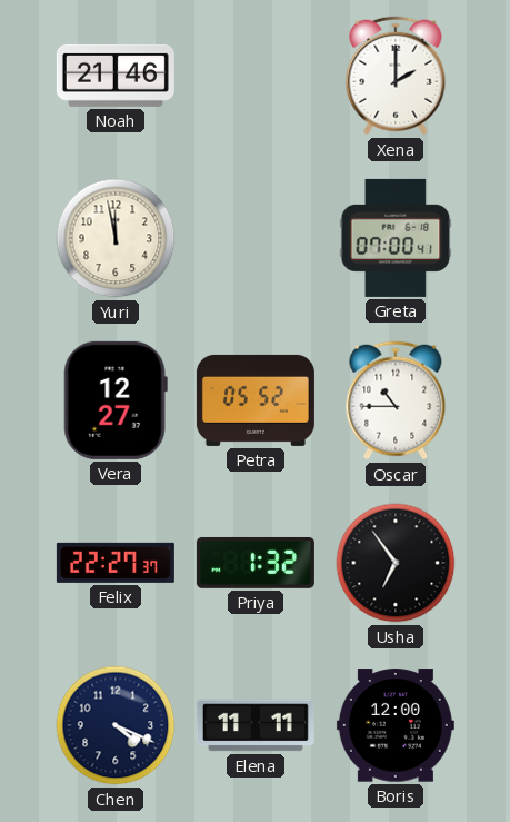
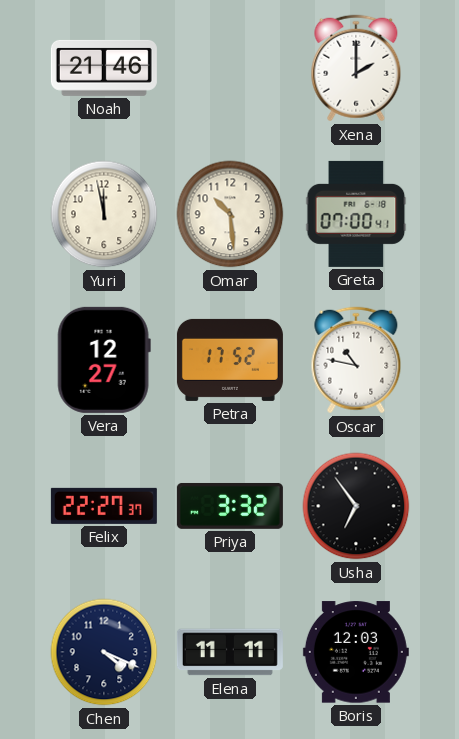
Omar: none -> 10:29 (230, 214)
Petra: 05:52 -> 17:52 (230, 360)
Oscar: 10:45 -> 10:47 (356, 360)
Priya: 1:32 -> 3:32 (230, 506)
Boris: 12:00 -> 12:03 (356, 652)
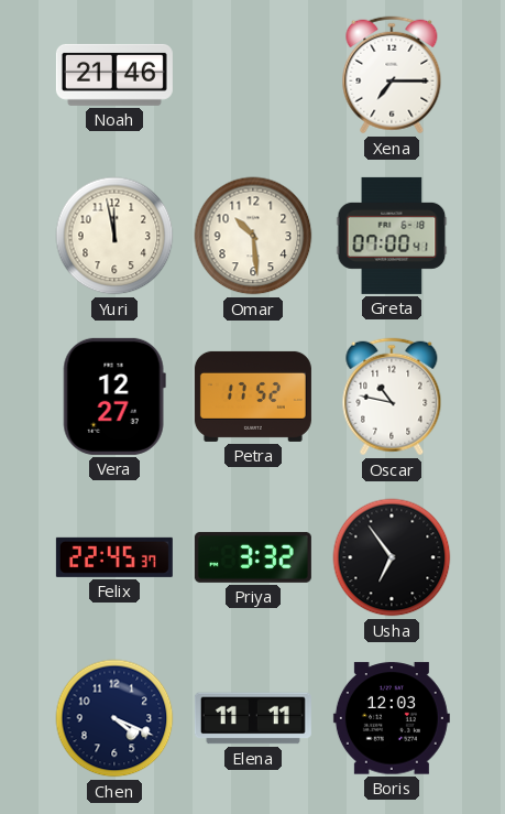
Xena: 2:00 -> 7:15 (392, 75)
Felix: 22:27 -> 22:45 (114, 557)
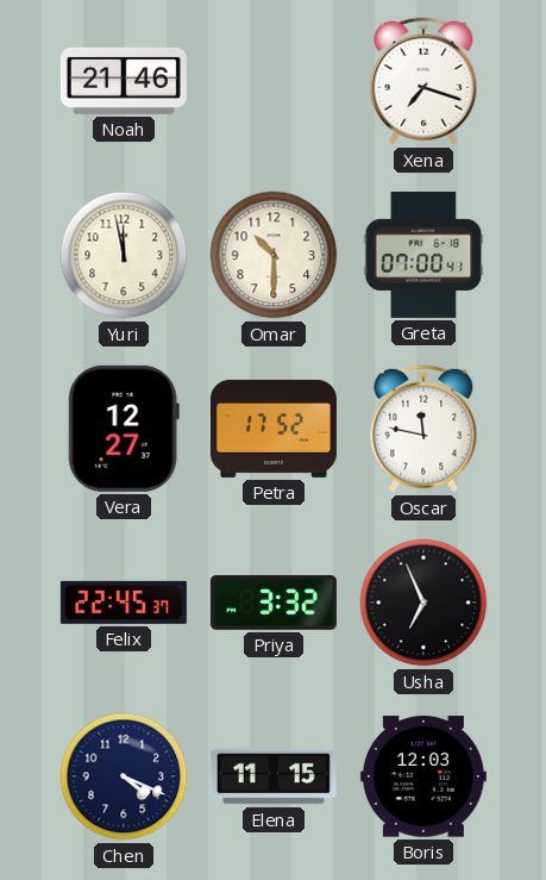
Xena: 7:15 -> 7:18 (423, 81)
Omar: 10:29 -> 10:30 (274, 255)
Oscar: 10:47 -> 11:47 (423, 429)
Usha: 6:54 -> 6:56 (423, 603)
Elena: 11:11 -> 11:15 (274, 776)
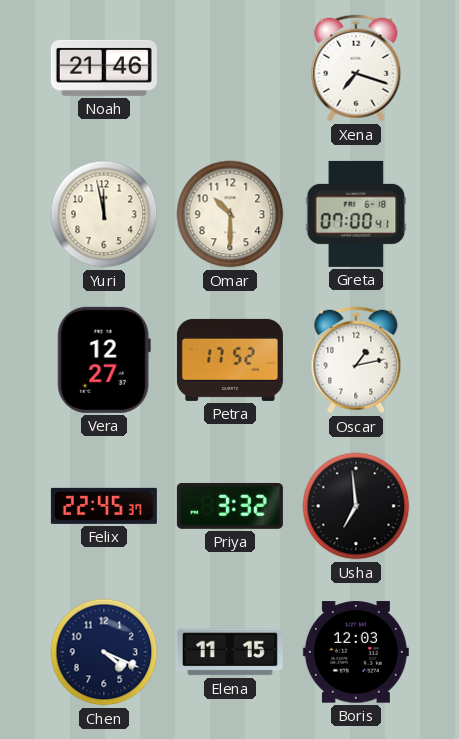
Oscar: 11:47 -> 1:13 (356, 360)
Usha: 6:56 -> 6:59 (356, 506)
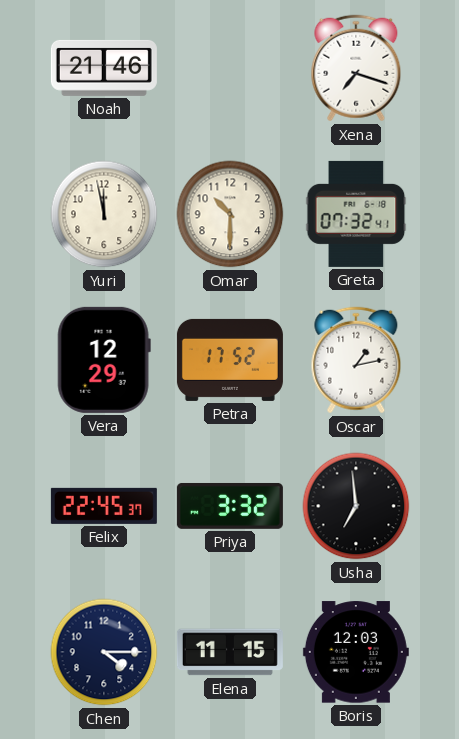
Greta: 07:00 -> 07:32 (356, 214)
Vera: 12:27 -> 12:29 (104, 360)
Chen: 4:19 -> 4:15 (104, 652)
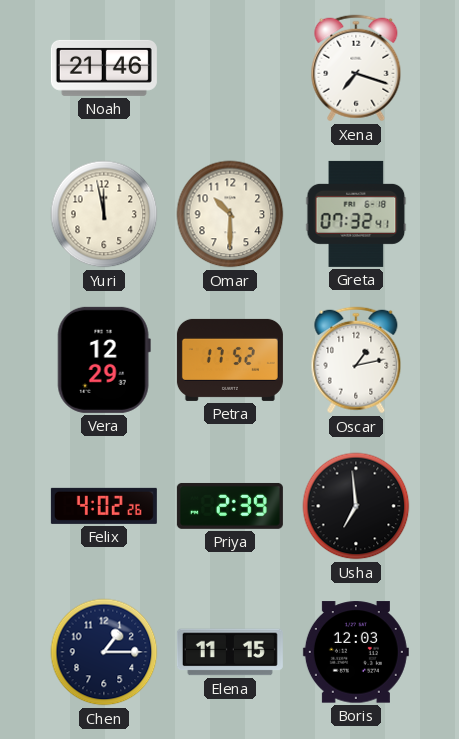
Felix: 22:45 -> 4:02 (104, 506)
Priya: 3:32 -> 2:39 (230, 506)
Chen: 4:15 -> 1:15 (104, 652)
